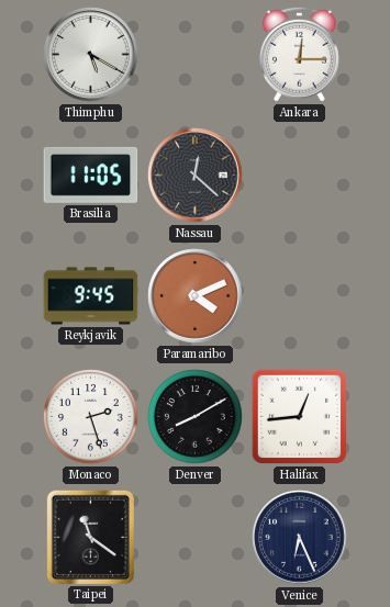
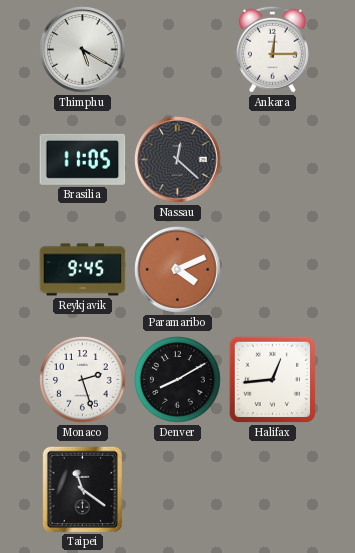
Venice: 6:26 -> none (300, 538)
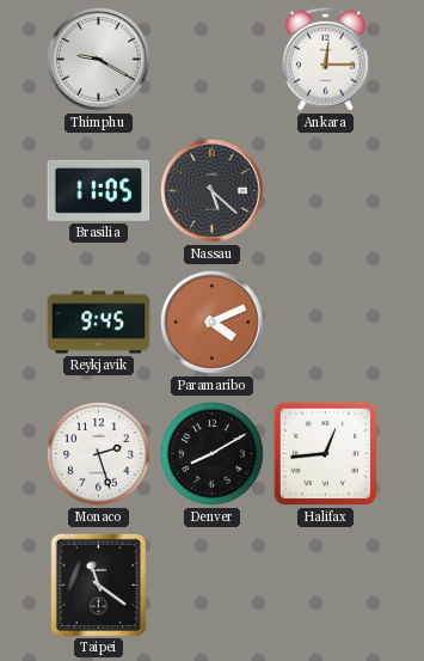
Thimphu: 5:20 -> 9:20 (99, 60)
Nassau: 12:22 -> 5:22 (213, 191)
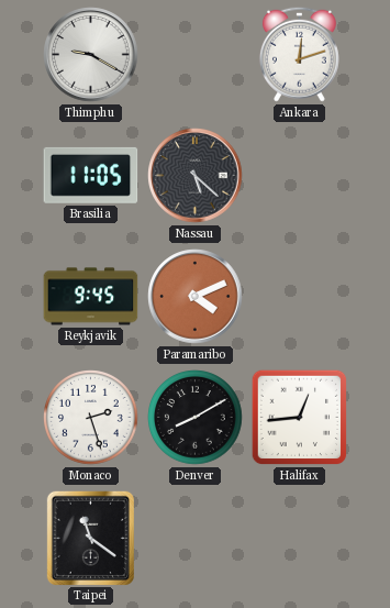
Ankara: 12:15 -> 12:12 (299, 54)
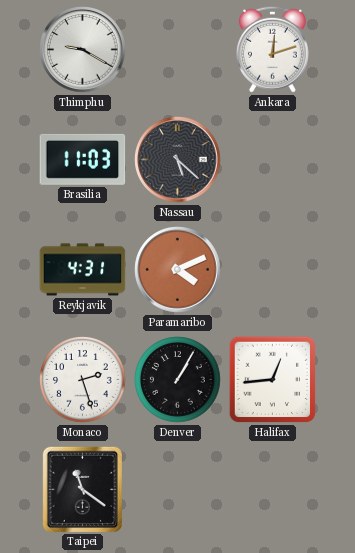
Brasilia: 11:05 -> 11:03 (83, 159)
Reykjavik: 9:45 -> 4:31 (83, 270)
Denver: 8:10 -> 1:05 (178, 380)
